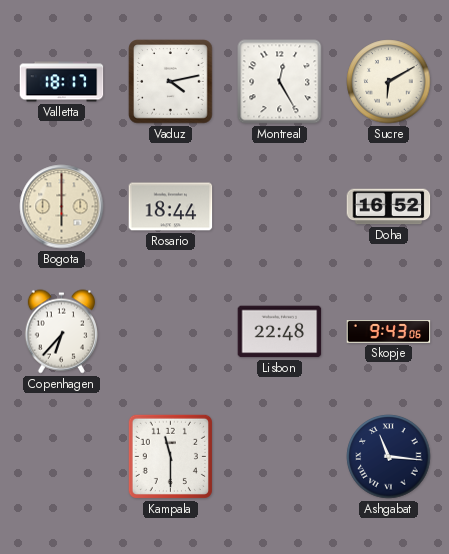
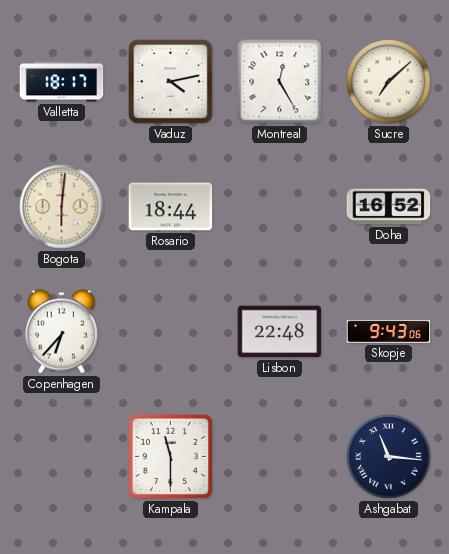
Sucre: 6:10 -> 7:08 (389, 82)
Bogota: 6:00 -> 6:01 (62, 207)
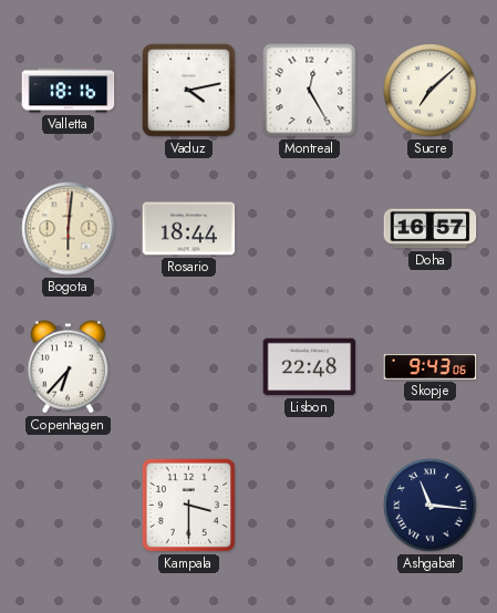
Valletta: 18:17 -> 18:16 (69, 91)
Doha: 16:52 -> 16:57 (431, 229)
Kampala: 11:30 -> 3:30 (188, 505)
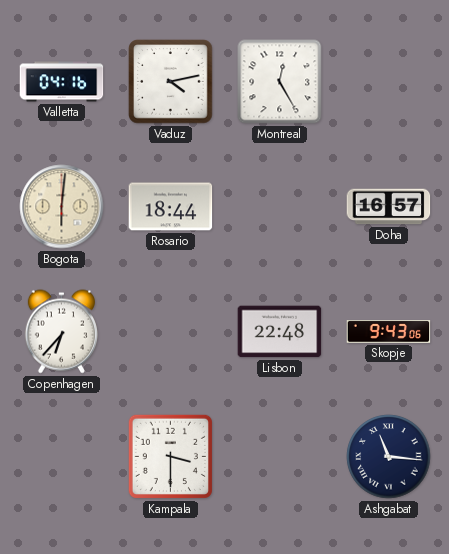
Valletta: 18:16 -> 04:16 (62, 82)
Sucre: 7:08 -> none (431, 91)
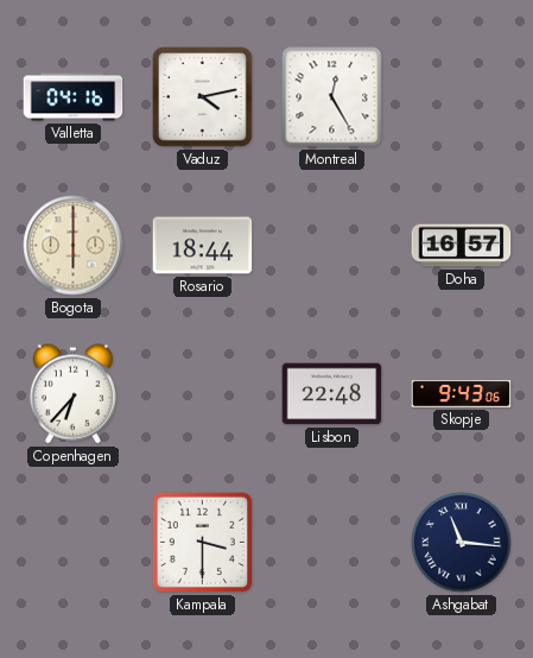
Bogota: 6:01 -> 6:00 (74, 246)
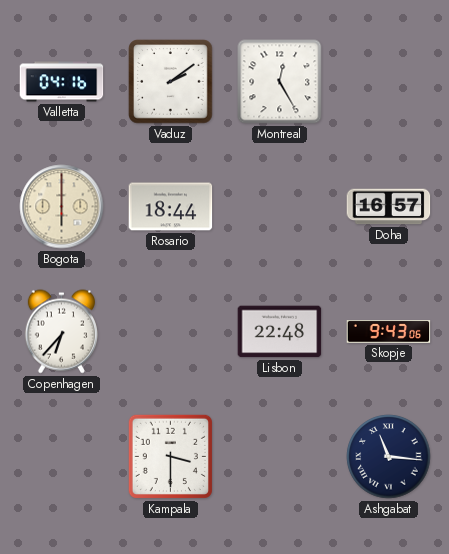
Vaduz: 4:13 -> 2:09 (171, 82)
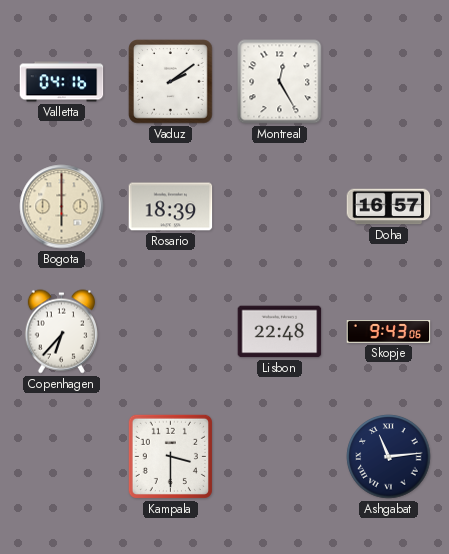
Rosario: 18:44 -> 18:39 (171, 207)
Ashgabat: 11:16 -> 11:14 (389, 457)
